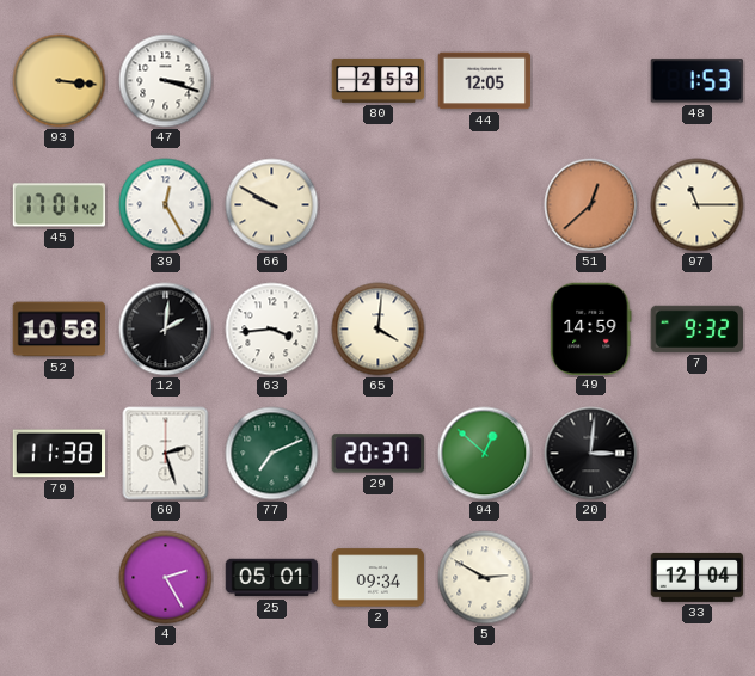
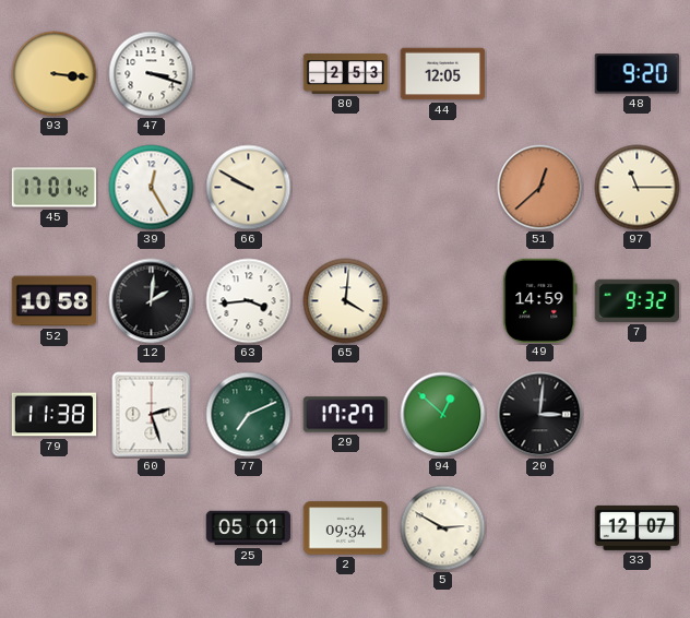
48: 1:53 -> 9:20 (637, 74)
29: 20:37 -> 17:27 (345, 415)
4: 2:25 -> none (166, 578)
33: 12:04 -> 12:07 (638, 527)
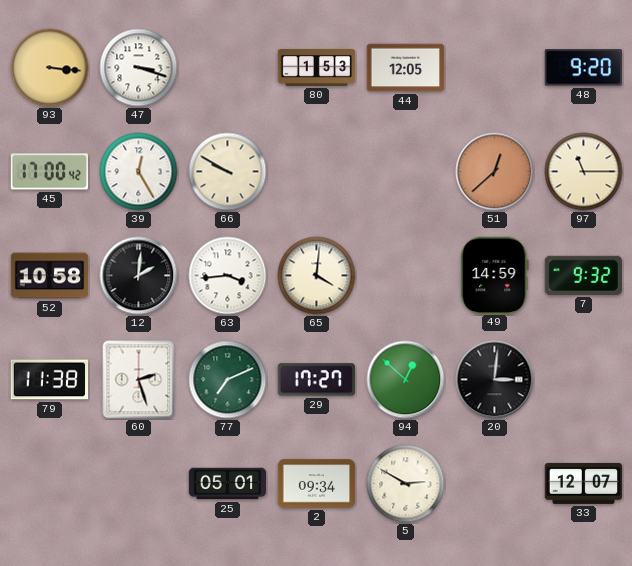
80: 2:53 -> 1:53 (317, 67)
45: 17:01 -> 17:00 (50, 172)
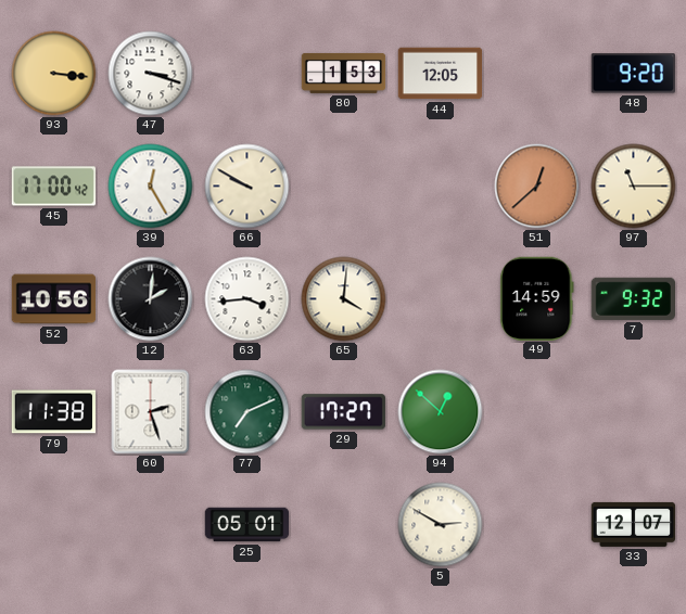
52: 10:58 -> 10:56 (54, 299)
20: 3:01 -> none (495, 380)
2: 09:34 -> none (317, 484)
